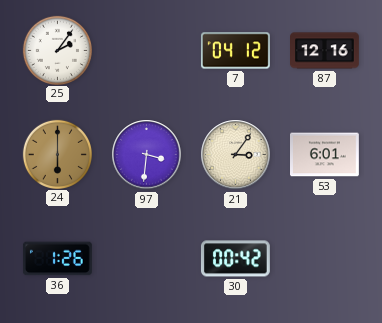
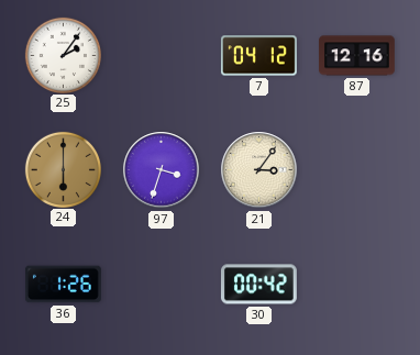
97: 3:31 -> 3:33 (162, 170)
53: 6:01 -> none (325, 155)
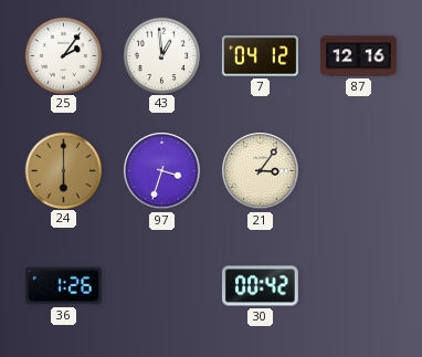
43: none -> 12:59 (161, 55)
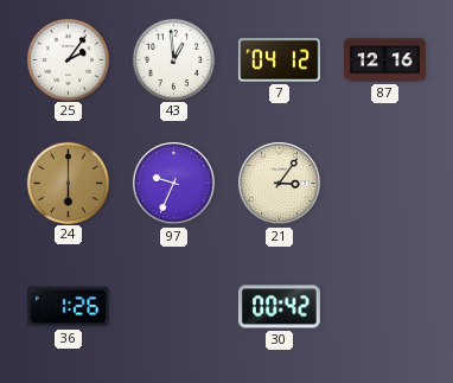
97: 3:33 -> 9:34 (174, 184)
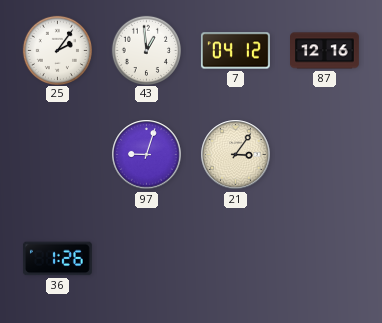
24: 6:00 -> none (68, 183)
97: 9:34 -> 9:03 (147, 155)
30: 00:42 -> none (279, 307)
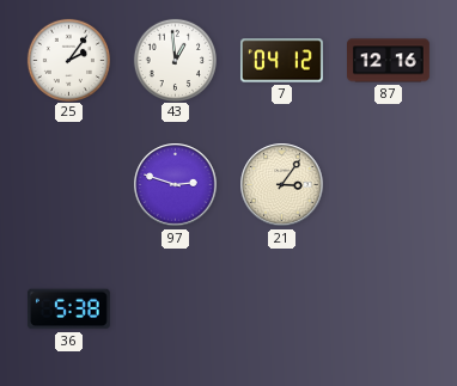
97: 9:03 -> 2:48 (176, 185)
36: 1:26 -> 5:38 (68, 310)
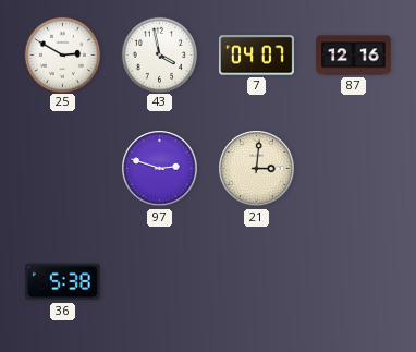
25: 2:06 -> 2:50 (62, 54)
43: 12:59 -> 3:58 (159, 54)
7: 04:12 -> 04:07 (256, 56)
21: 3:06 -> 3:01 (257, 169)
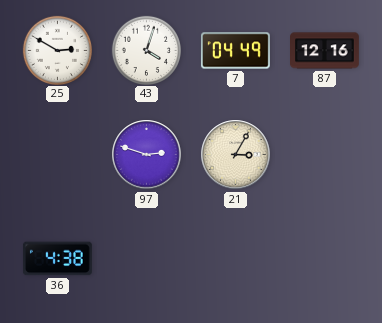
43: 3:58 -> 4:03 (146, 50)
7: 04:07 -> 04:49 (235, 51)
21: 3:01 -> 3:05 (236, 155)
36: 5:38 -> 4:38 (57, 259)
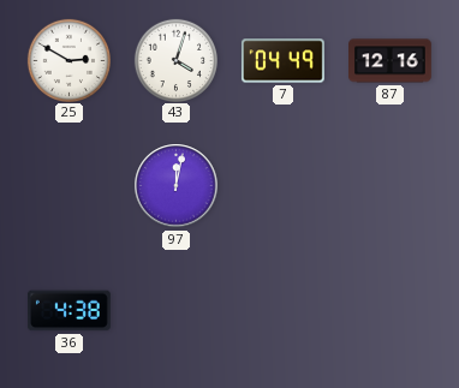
97: 2:48 -> 12:02 (177, 186)
21: 3:05 -> none (236, 155)
